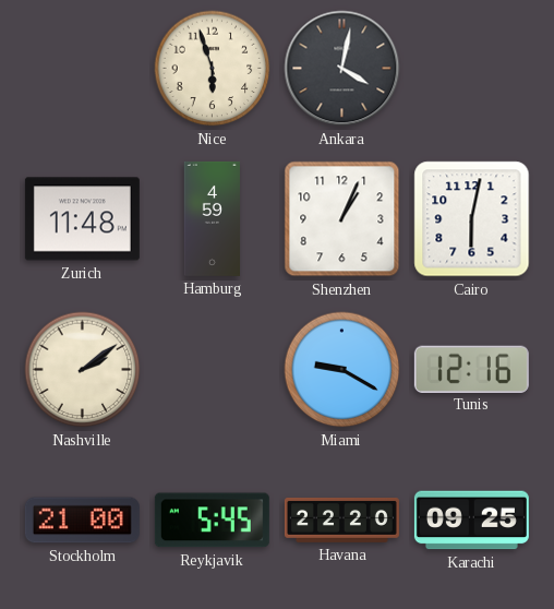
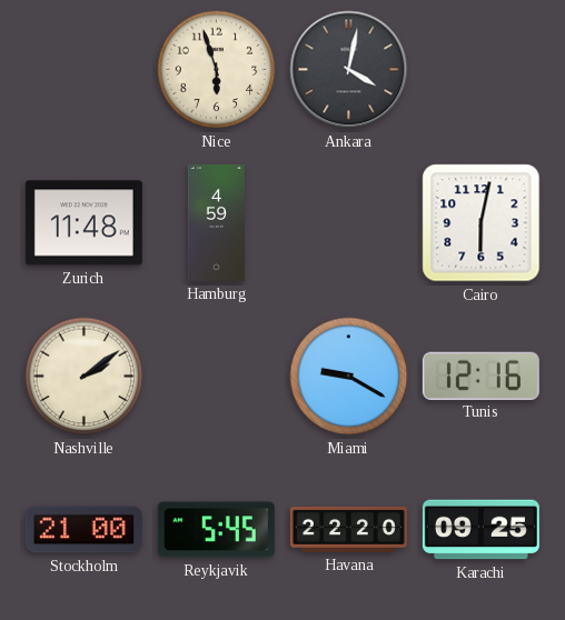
Shenzhen: 1:04 -> none (342, 219)
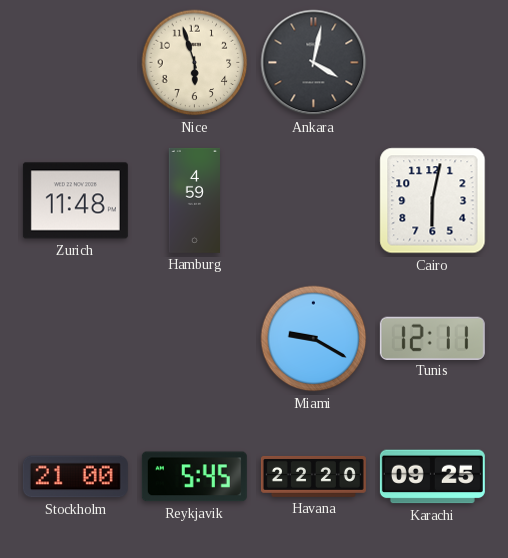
Nashville: 2:09 -> none (85, 377)
Tunis: 12:16 -> 12:11 (432, 338)
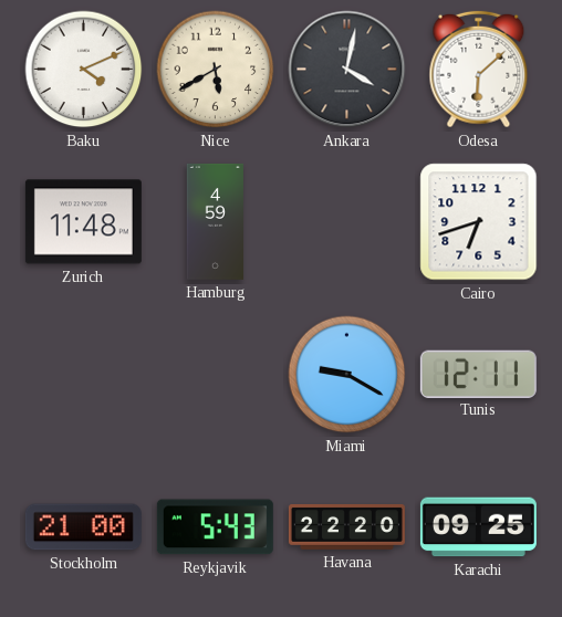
Baku: none -> 4:11 (84, 70)
Nice: 5:57 -> 5:40 (216, 70)
Odesa: none -> 6:08 (479, 70)
Cairo: 6:02 -> 6:42 (479, 222)
Reykjavik: 5:45 -> 5:43 (215, 527)
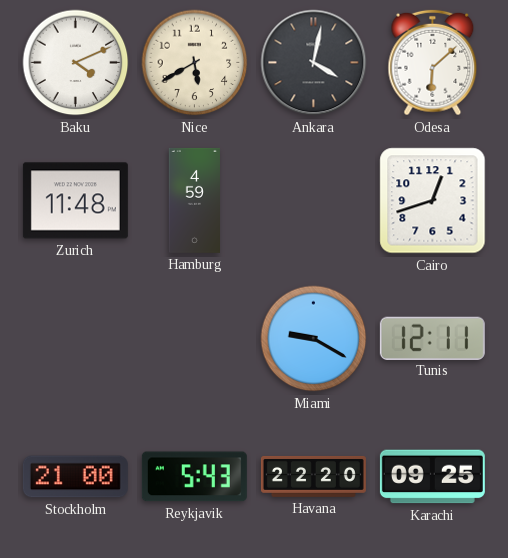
Cairo: 6:42 -> 12:42 (433, 201)
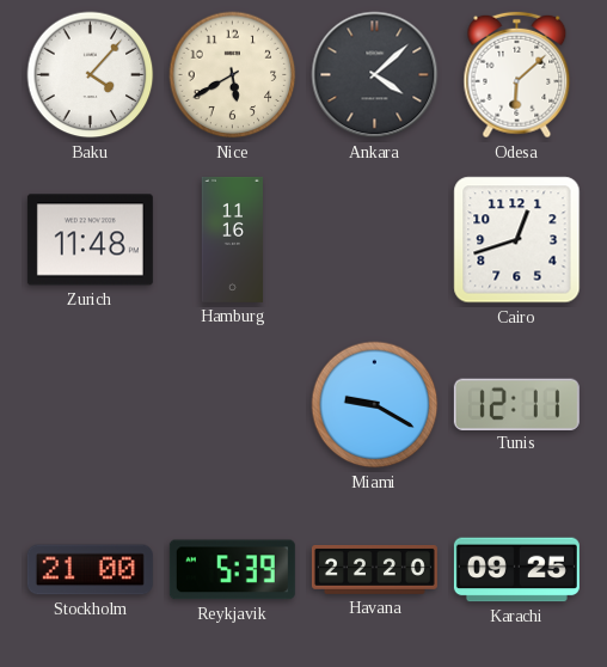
Baku: 4:11 -> 4:07 (91, 75)
Ankara: 4:02 -> 4:08 (375, 75)
Hamburg: 4:59 -> 11:16 (233, 239)
Reykjavik: 5:43 -> 5:39 (232, 570)
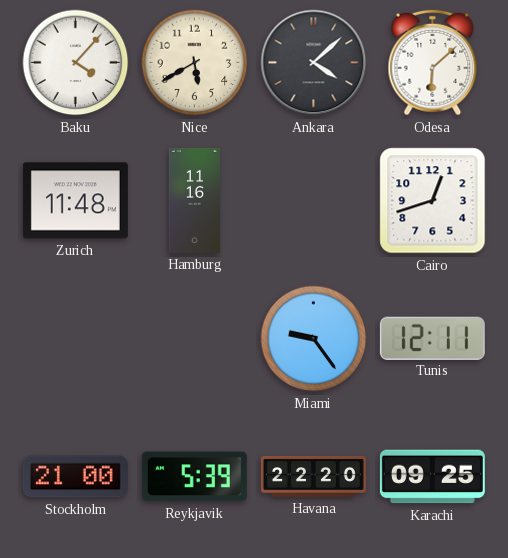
Miami: 9:20 -> 9:24 (314, 339)
